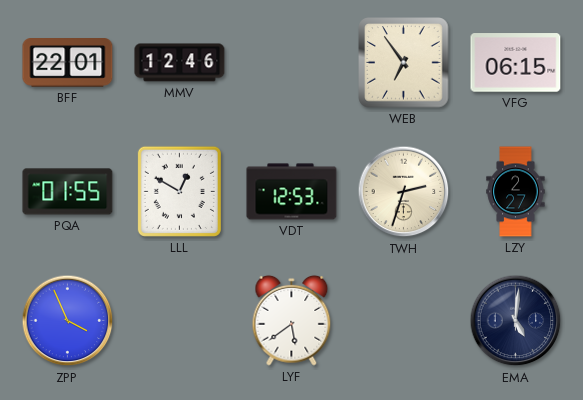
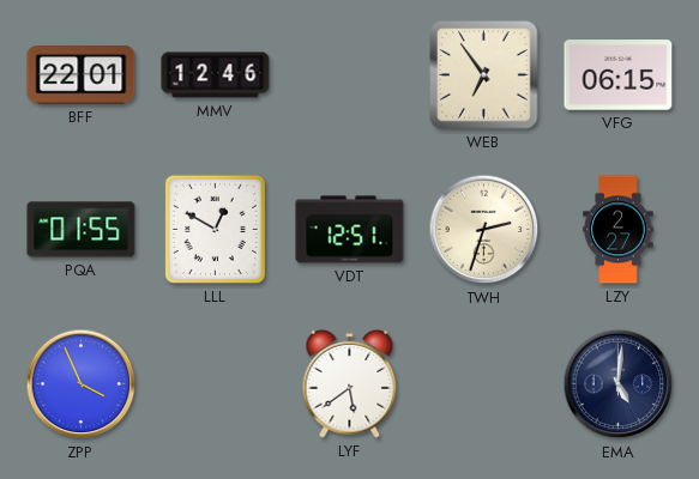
VDT: 12:53 -> 12:51 (350, 230)
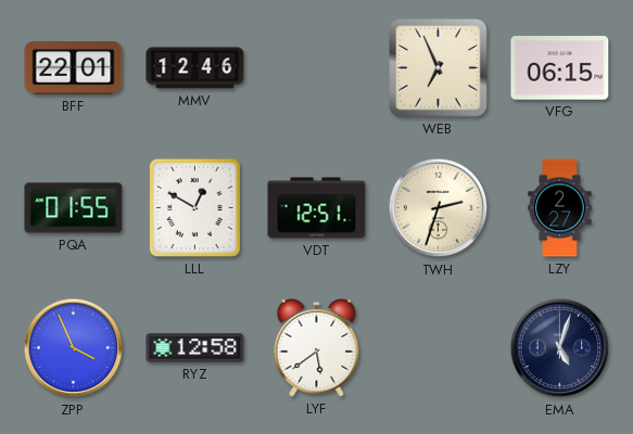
WEB: 6:54 -> 6:56 (439, 68)
RYZ: none -> 12:58 (195, 348)
EMA: 5:01 -> 5:03 (560, 348)
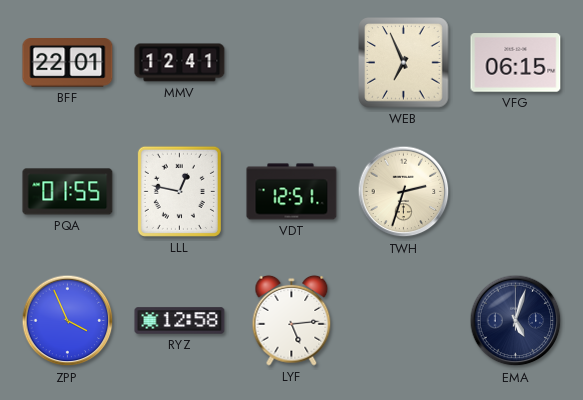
MMV: 12:46 -> 12:41 (180, 63)
LLL: 12:50 -> 12:47 (179, 191)
LZY: 2:27 -> none (560, 208)
LYF: 5:39 -> 5:14 (292, 320)
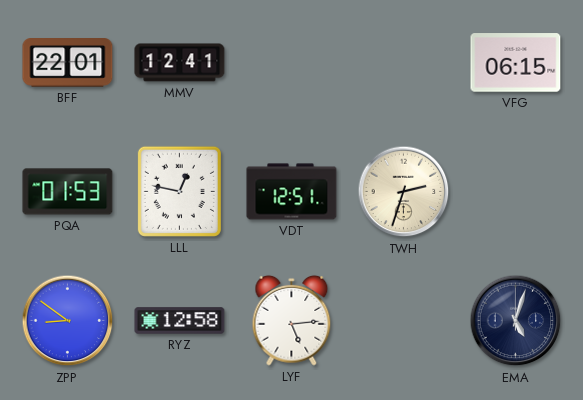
WEB: 6:56 -> none (404, 63)
PQA: 01:55 -> 01:53 (68, 192)
ZPP: 3:56 -> 8:51 (68, 321)
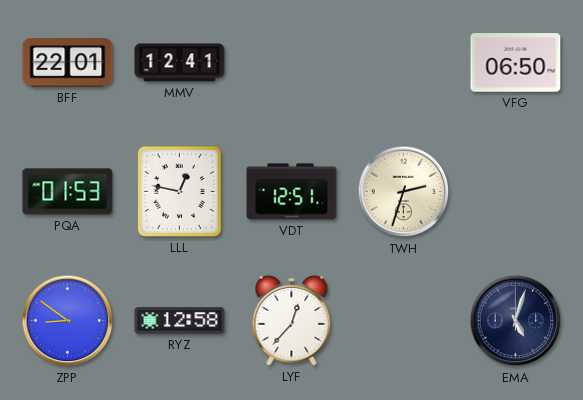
VFG: 06:15 -> 06:50 (516, 63)
LYF: 5:14 -> 12:37 (292, 320)
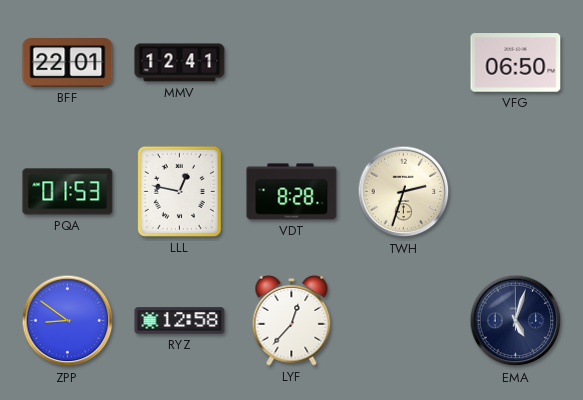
VDT: 12:51 -> 8:28 (292, 192)
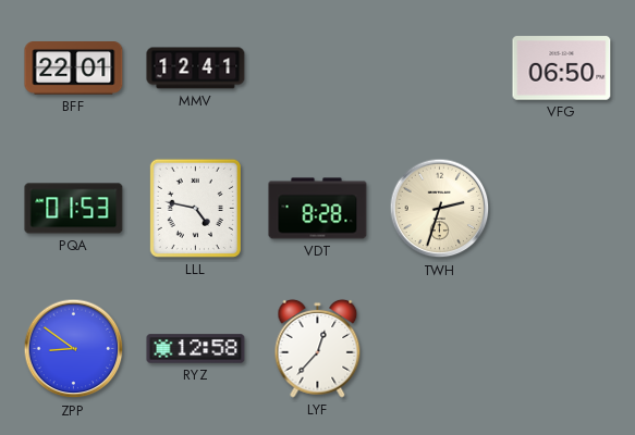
LLL: 12:47 -> 4:47 (195, 208)
EMA: 5:03 -> none (516, 321)
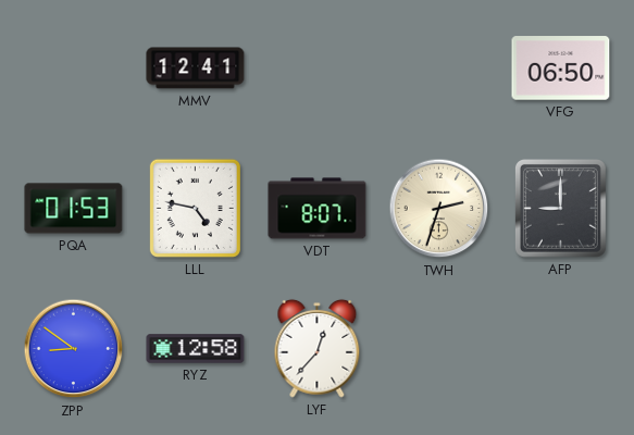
BFF: 22:01 -> none (74, 69)
VDT: 8:28 -> 8:07 (318, 209)
AFP: none -> 9:00 (561, 209)
